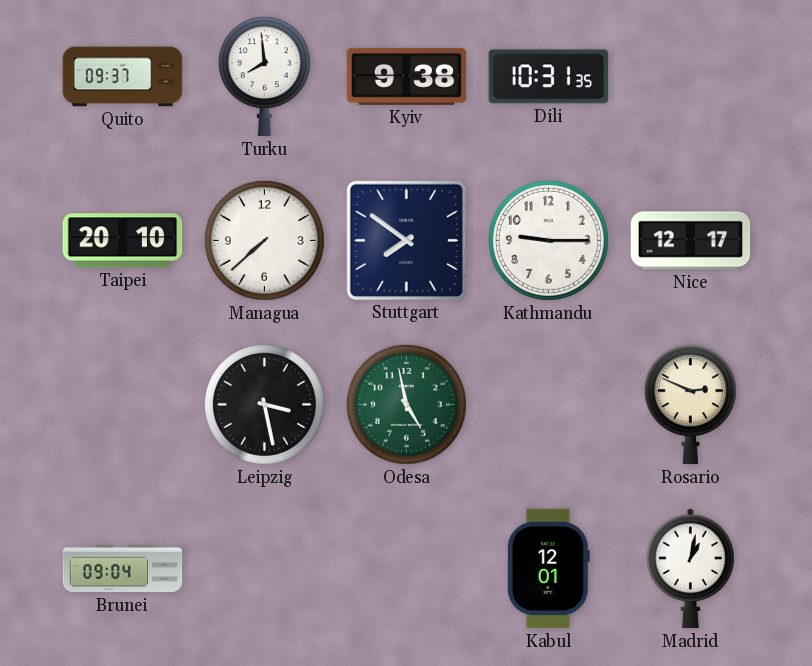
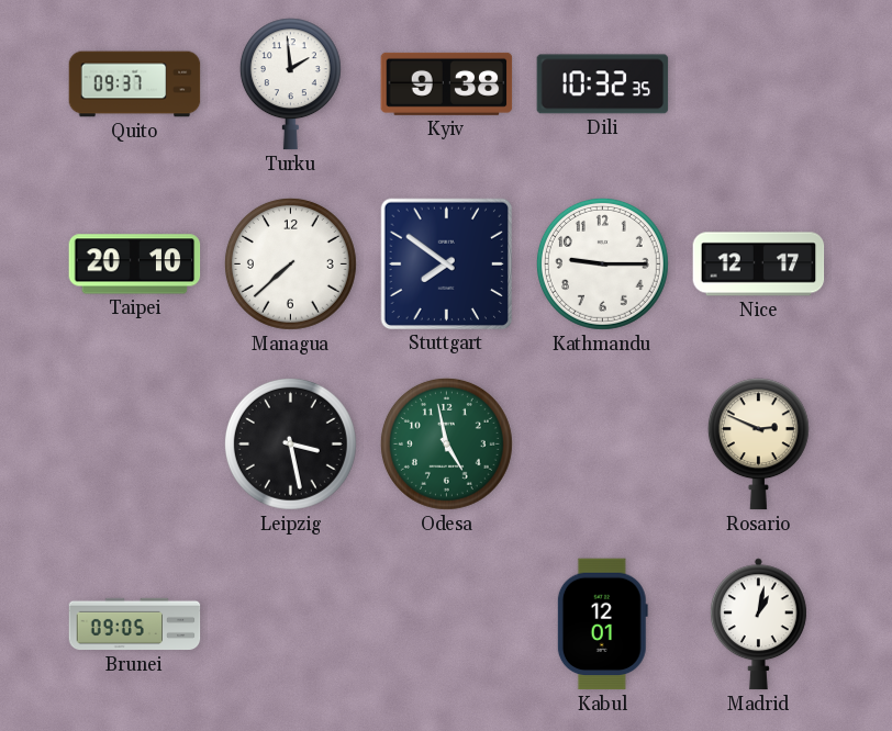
Turku: 7:59 -> 1:59 (290, 85)
Dili: 10:31 -> 10:32 (603, 85)
Brunei: 09:04 -> 09:05 (135, 625)
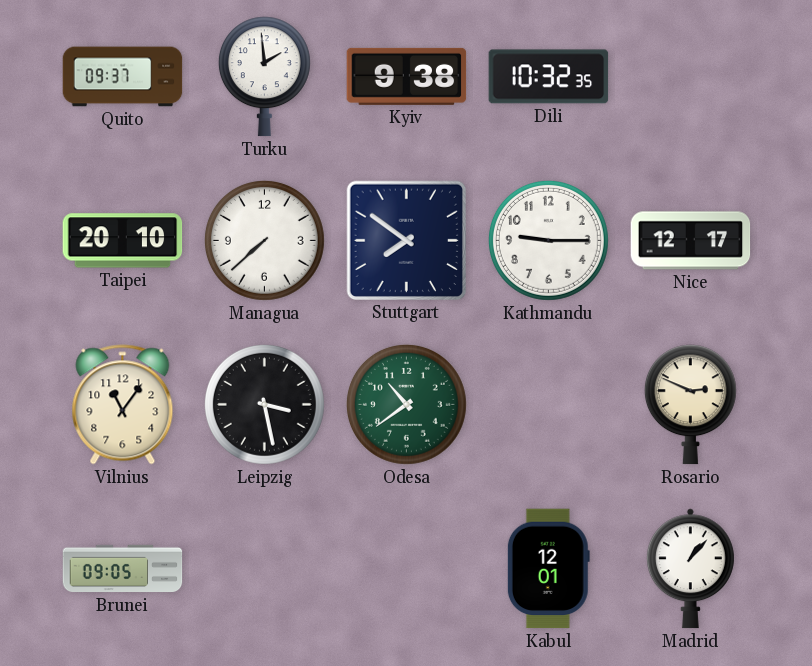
Vilnius: none -> 11:06 (123, 405)
Odesa: 4:58 -> 10:39 (406, 404)
Madrid: 1:02 -> 1:07 (690, 569)
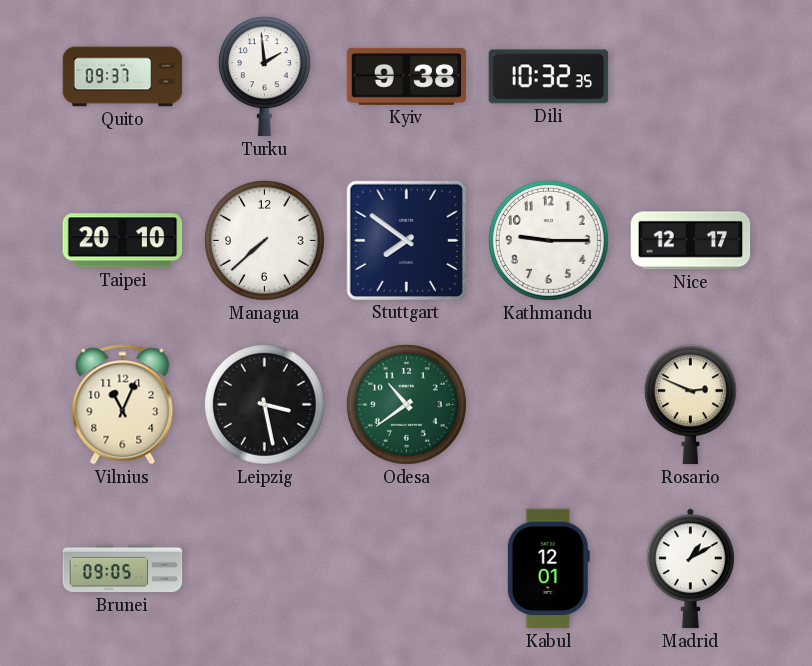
Vilnius: 11:06 -> 11:04 (123, 405)
Madrid: 1:07 -> 1:10 (690, 569)
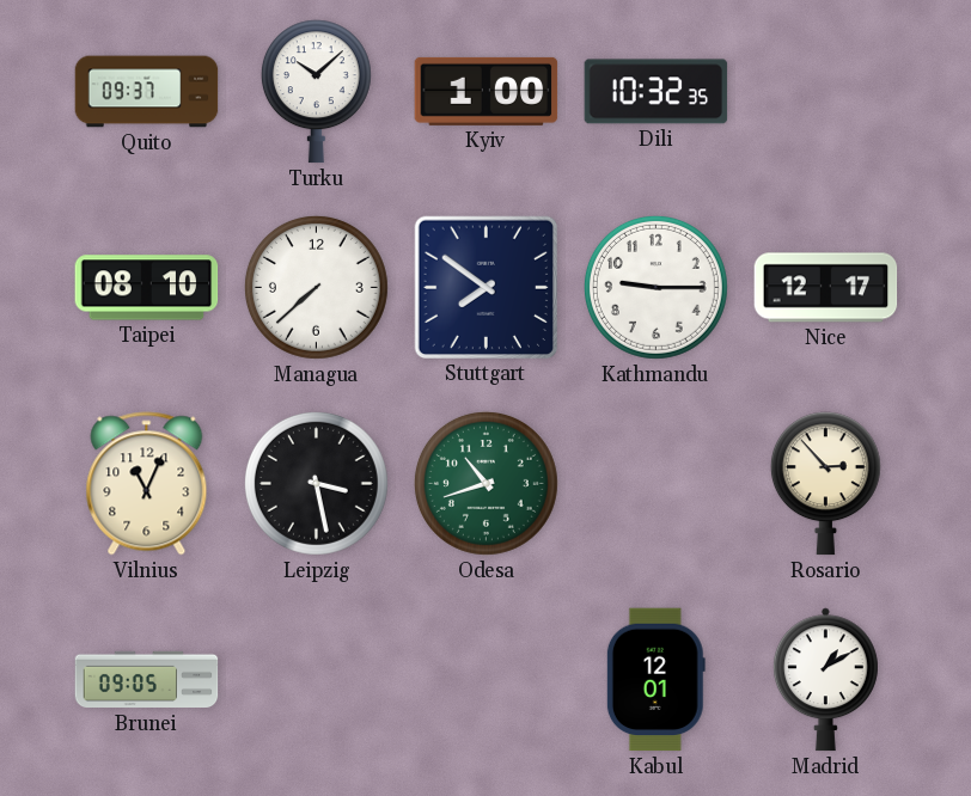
Turku: 1:59 -> 10:08 (316, 92)
Kyiv: 9:38 -> 1:00 (487, 91)
Taipei: 20:10 -> 08:10 (147, 288)
Odesa: 10:39 -> 10:42 (485, 483)
Rosario: 2:49 -> 2:53 (825, 484)
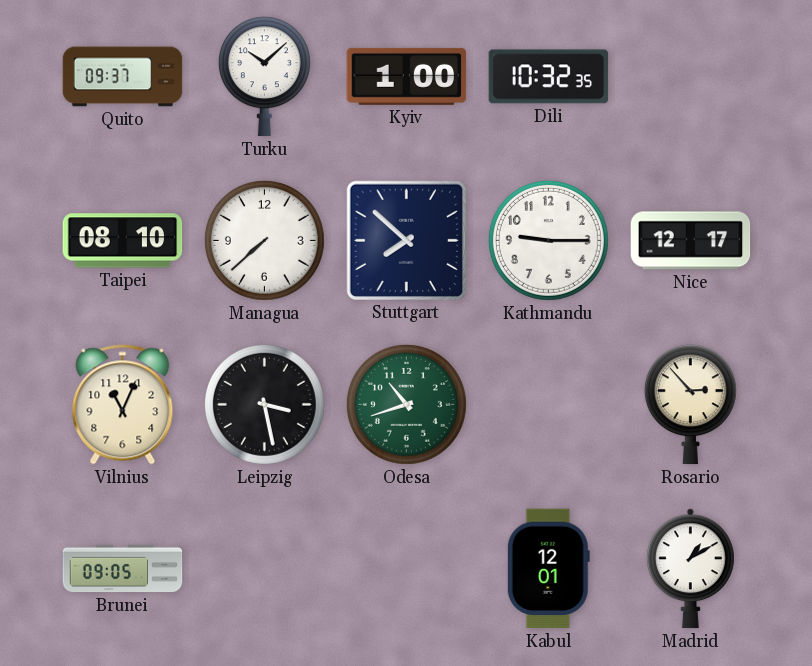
Stuttgart: 7:51 -> 7:52 (406, 240)
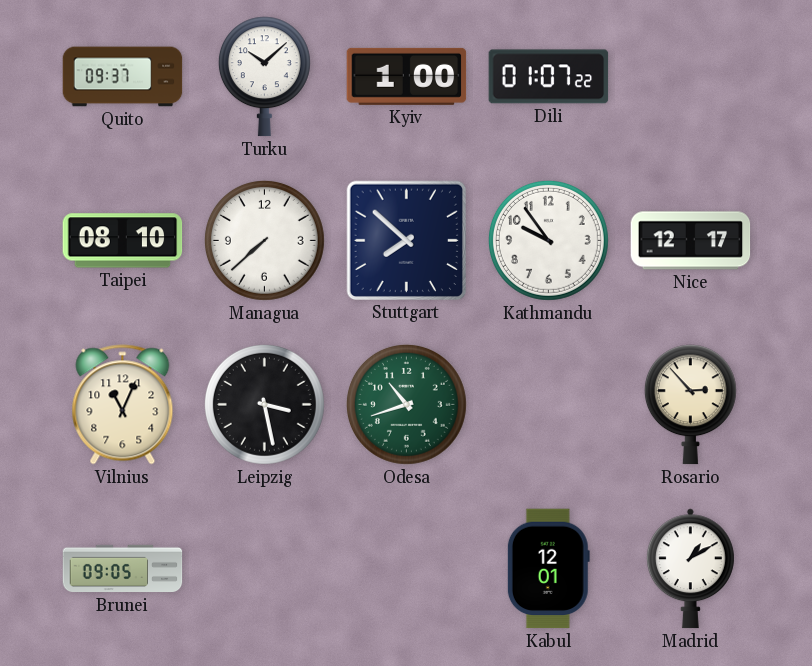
Dili: 10:32 -> 01:07 (549, 77)
Kathmandu: 9:15 -> 9:54 (548, 240)
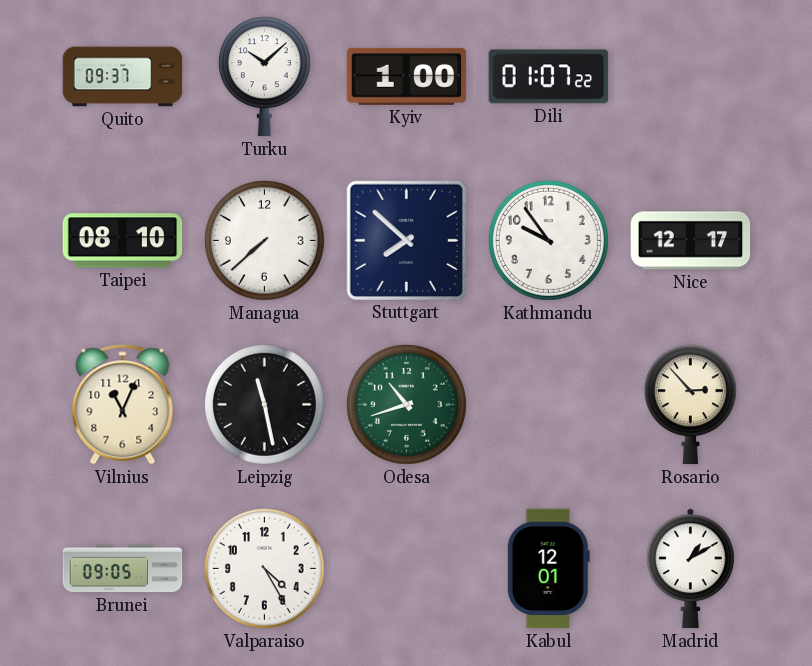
Leipzig: 3:28 -> 11:28 (264, 404)
Valparaiso: none -> 4:25 (264, 568)
